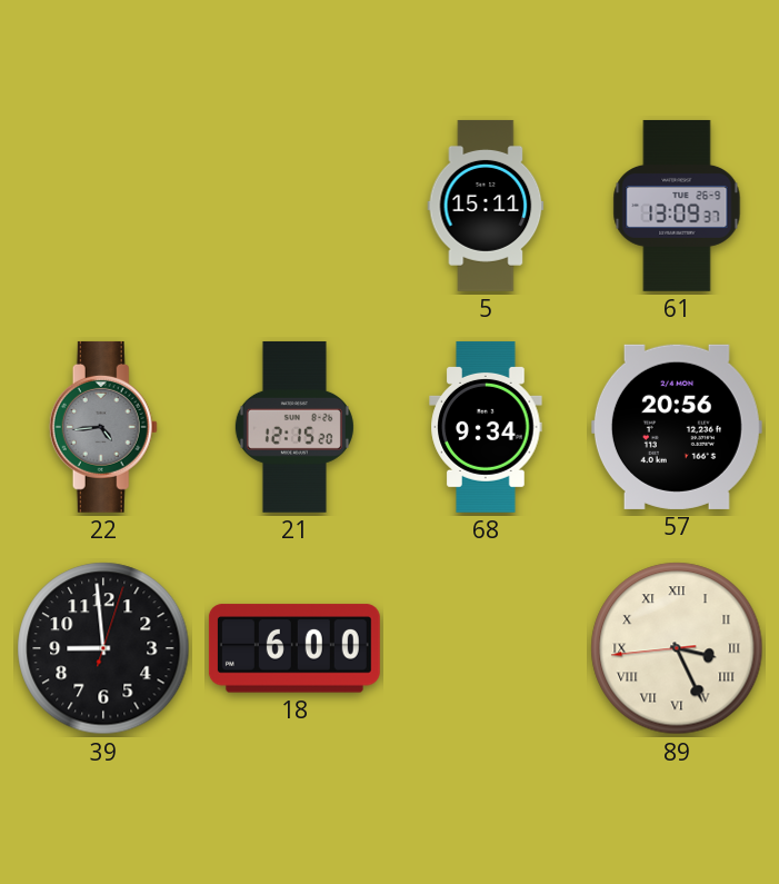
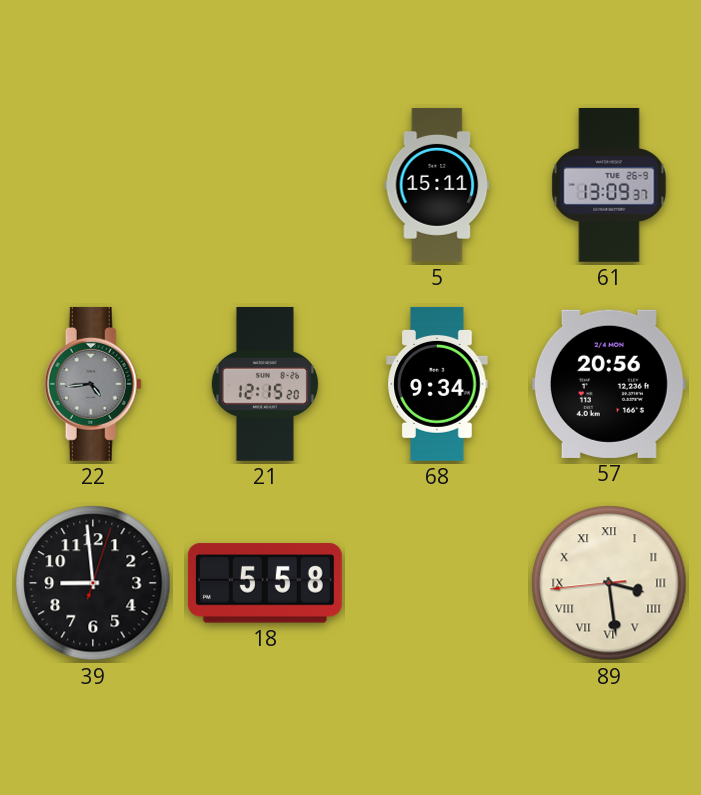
18: 6:00 -> 5:58 (265, 583)
89: 3:25 -> 3:28 (609, 583)
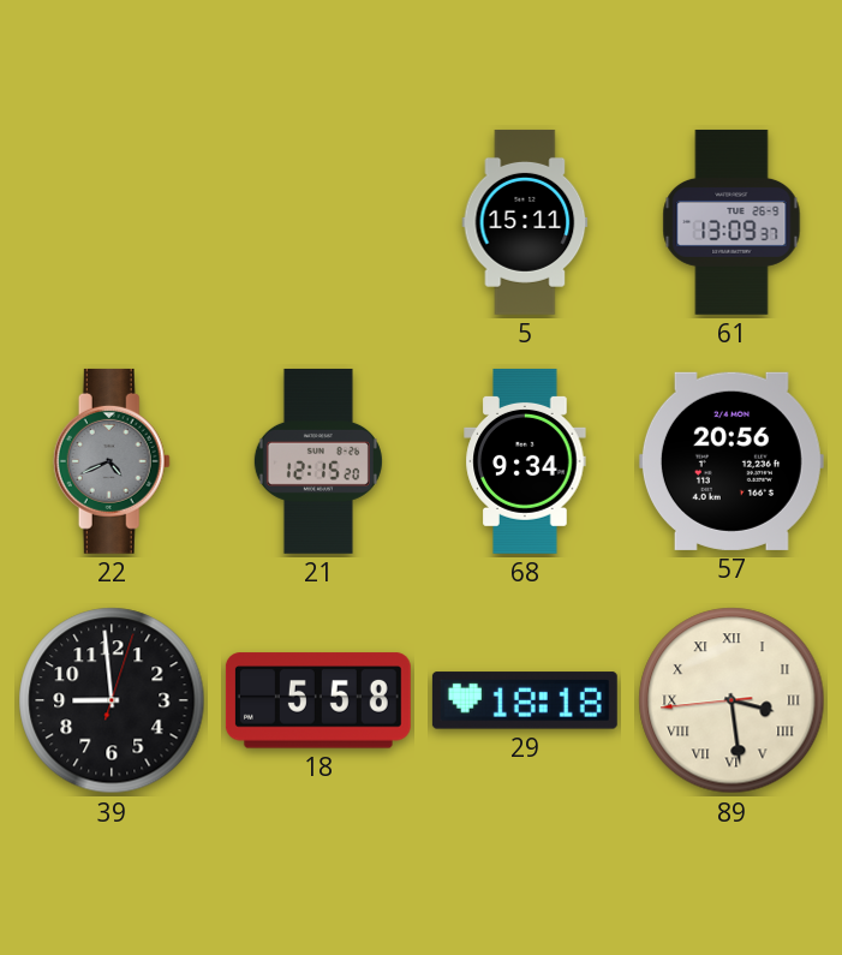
22: 4:44 -> 4:41 (112, 461)
29: none -> 18:18 (525, 700)
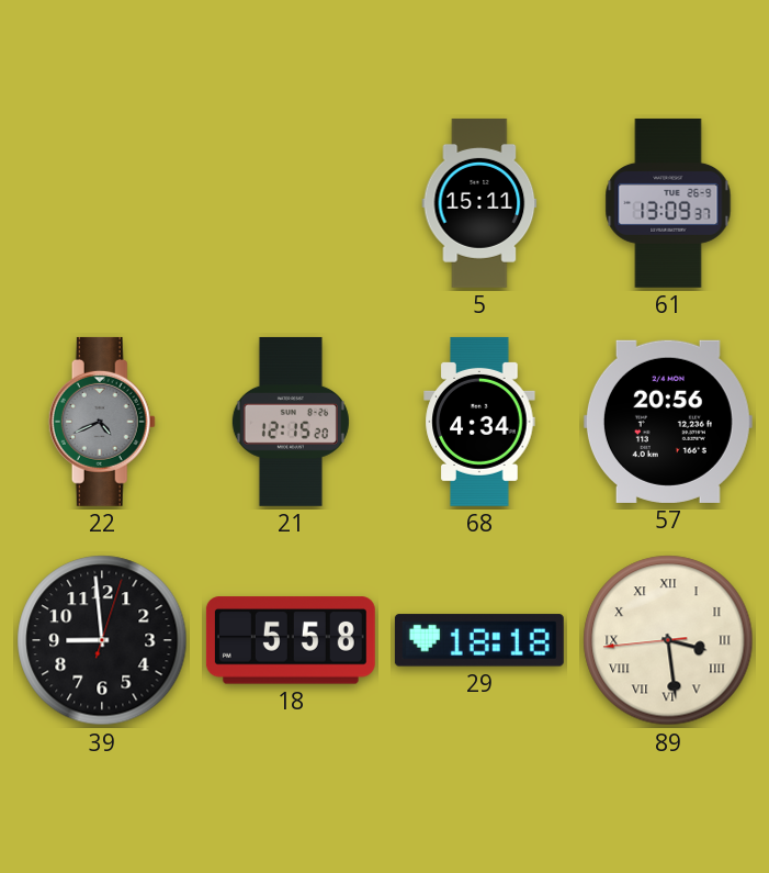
68: 9:34 -> 4:34 (479, 422)
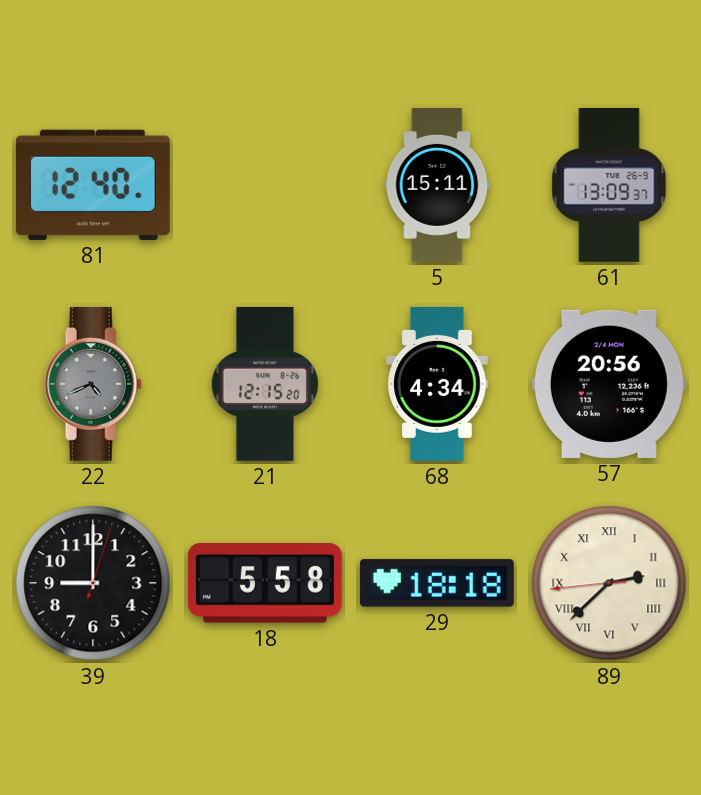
81: none -> 12:40 (93, 185)
39: 8:59 -> 9:00 (93, 583)
89: 3:28 -> 2:37 (609, 583)
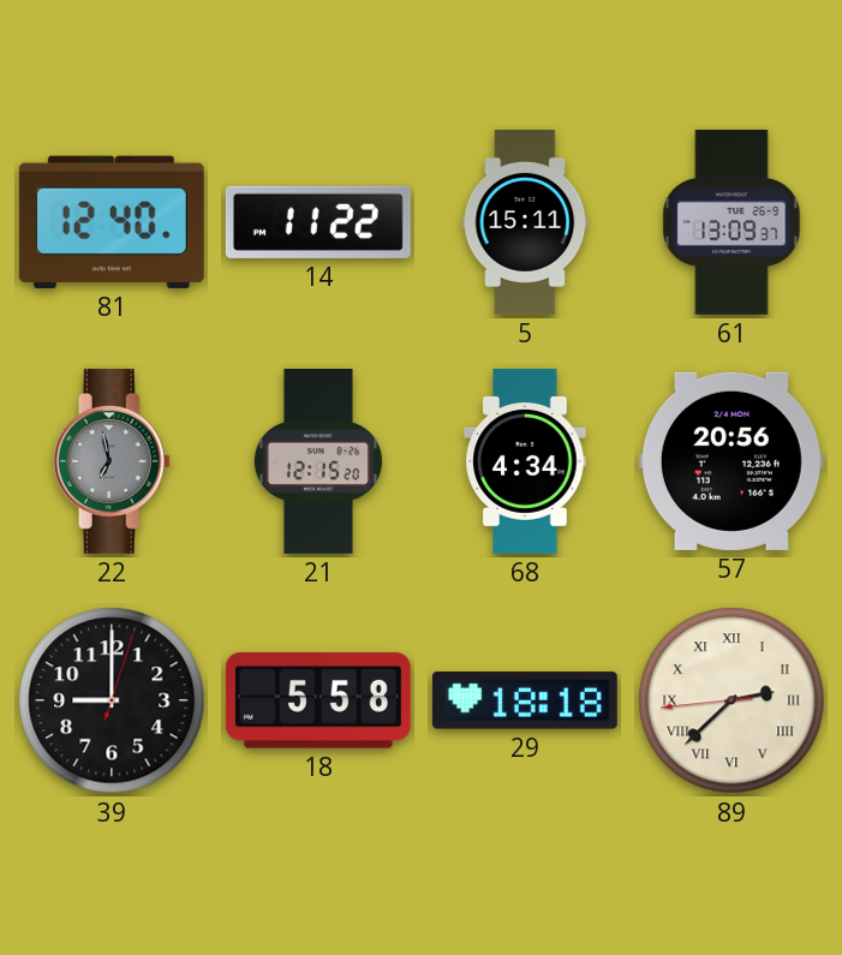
14: none -> 11:22 (318, 222)
22: 4:41 -> 6:58 (112, 461)
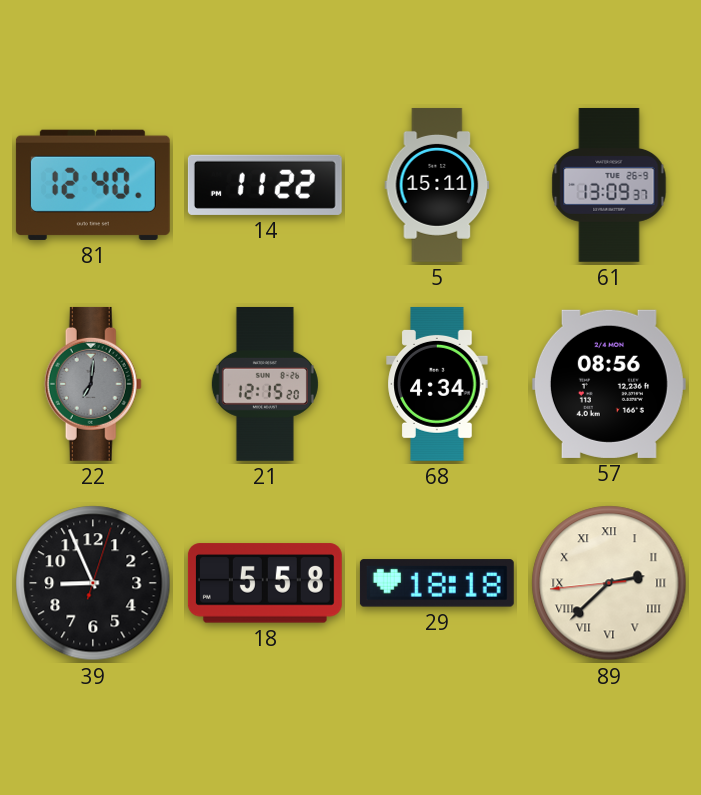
22: 6:58 -> 7:01 (93, 384)
57: 20:56 -> 08:56 (609, 384)
39: 9:00 -> 8:56 (93, 583)
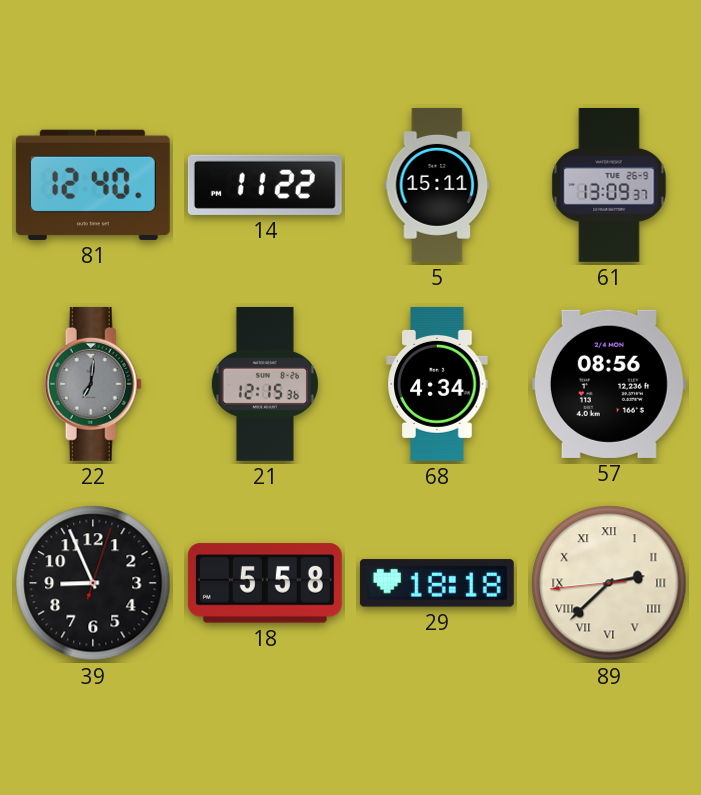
21: 12:15:20 -> 12:15:36 (265, 384)
